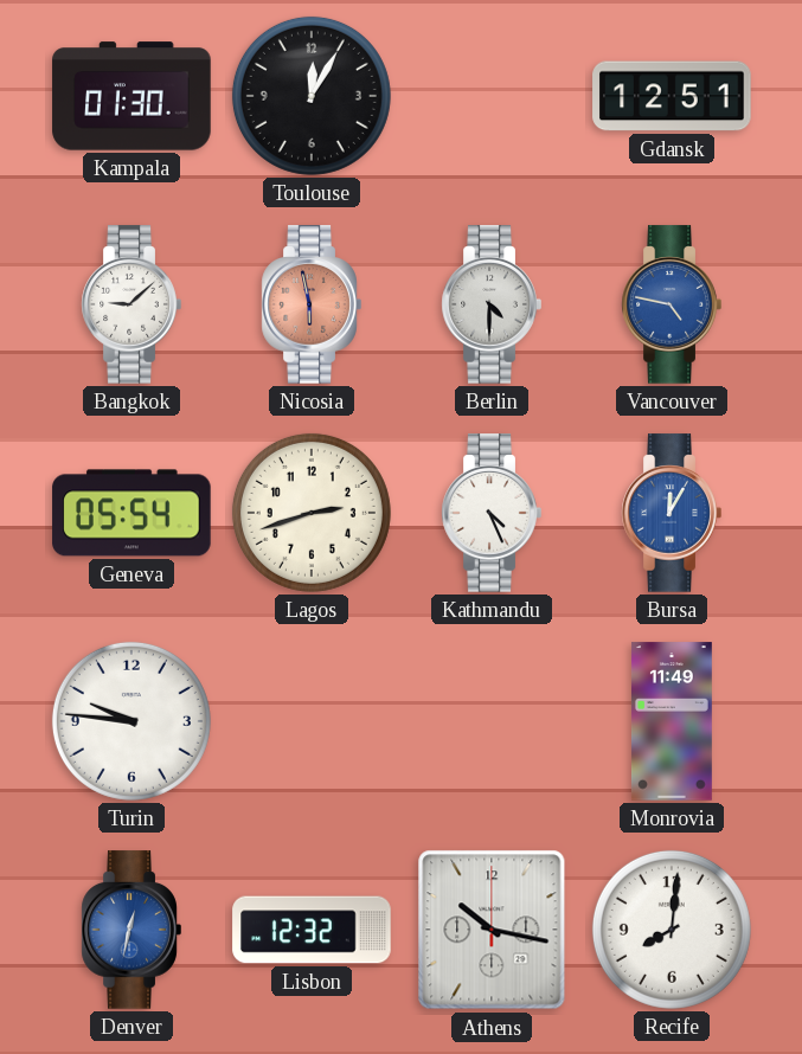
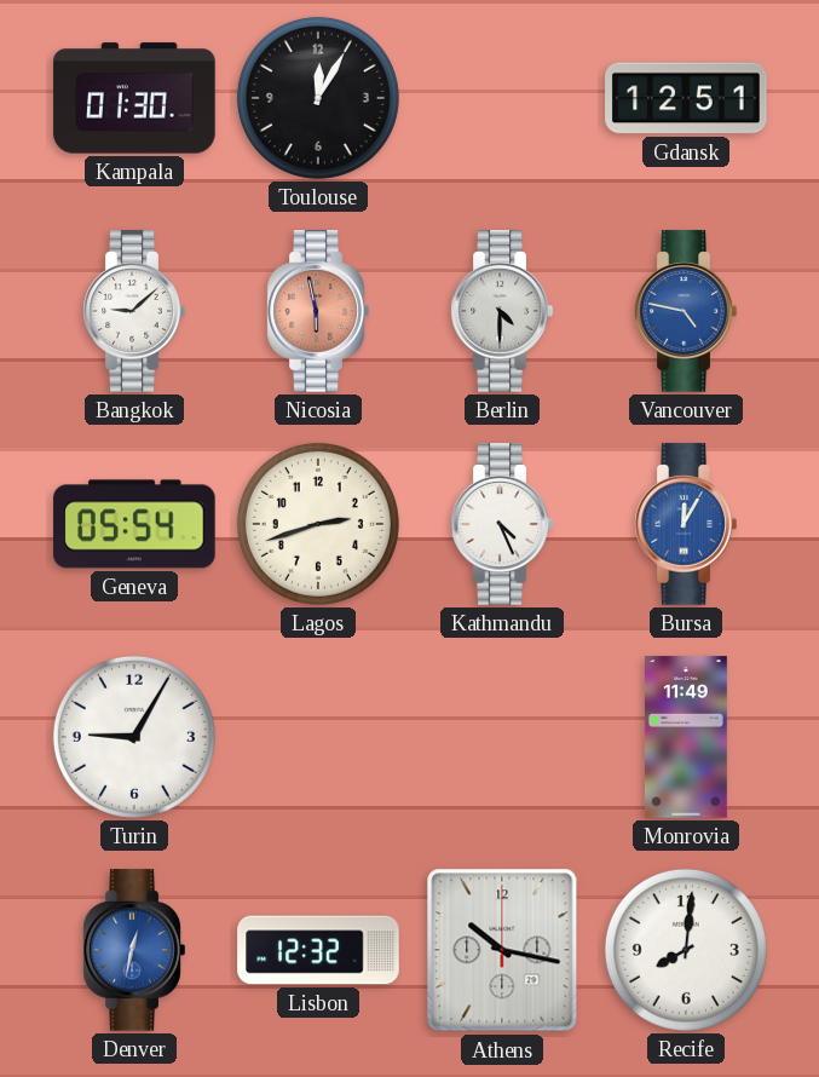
Turin: 9:46 -> 9:05 (134, 737)
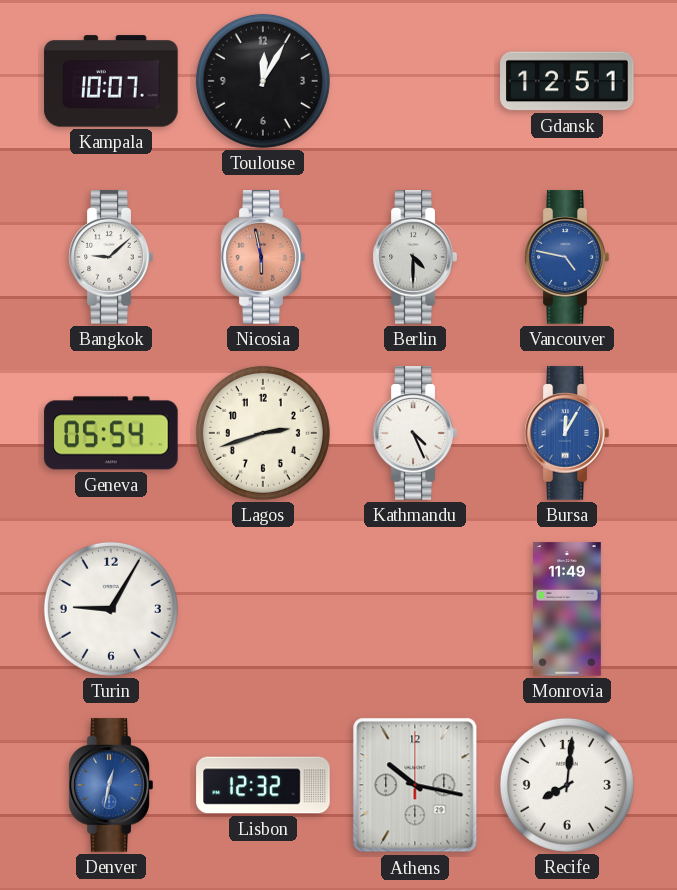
Kampala: 01:30 -> 10:07 (111, 81)
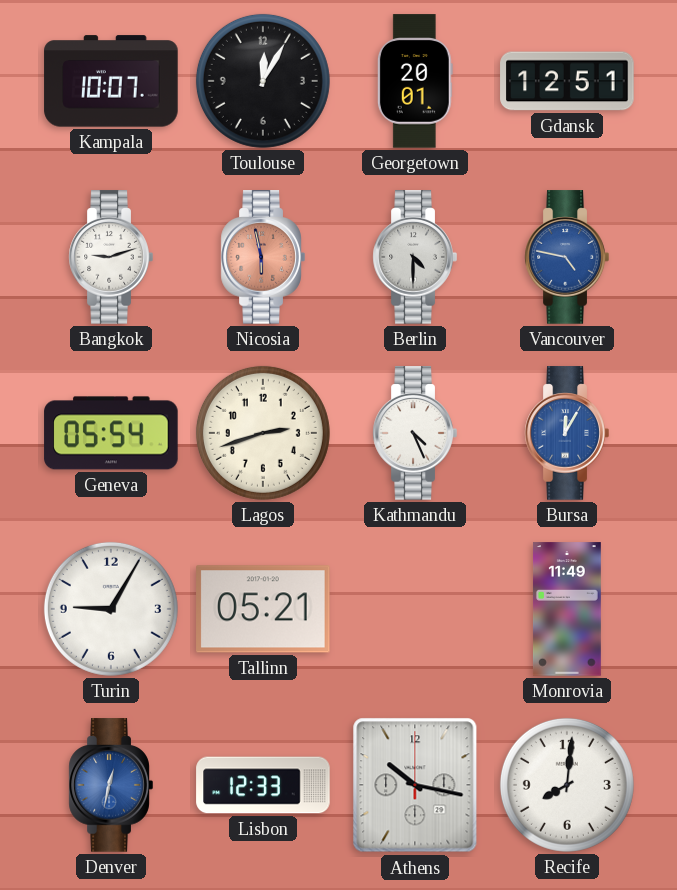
Georgetown: none -> 20:01 (415, 81)
Bangkok: 9:08 -> 9:12 (111, 257)
Tallinn: none -> 05:21 (263, 609)
Lisbon: 12:32 -> 12:33 (263, 785)
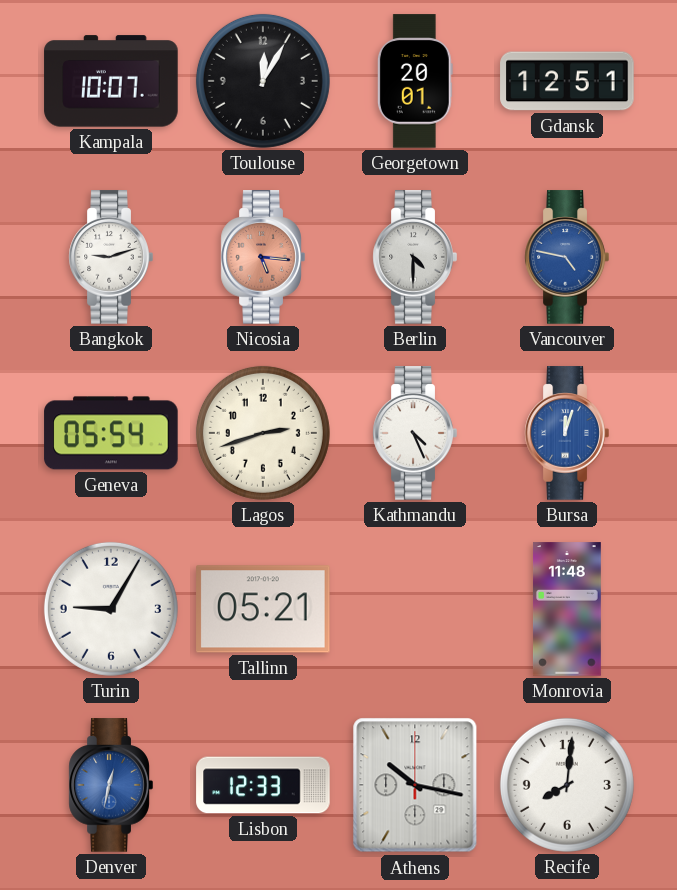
Nicosia: 5:58 -> 5:16 (263, 257)
Bursa: 12:05 -> 12:03 (567, 433)
Monrovia: 11:49 -> 11:48 (567, 609)
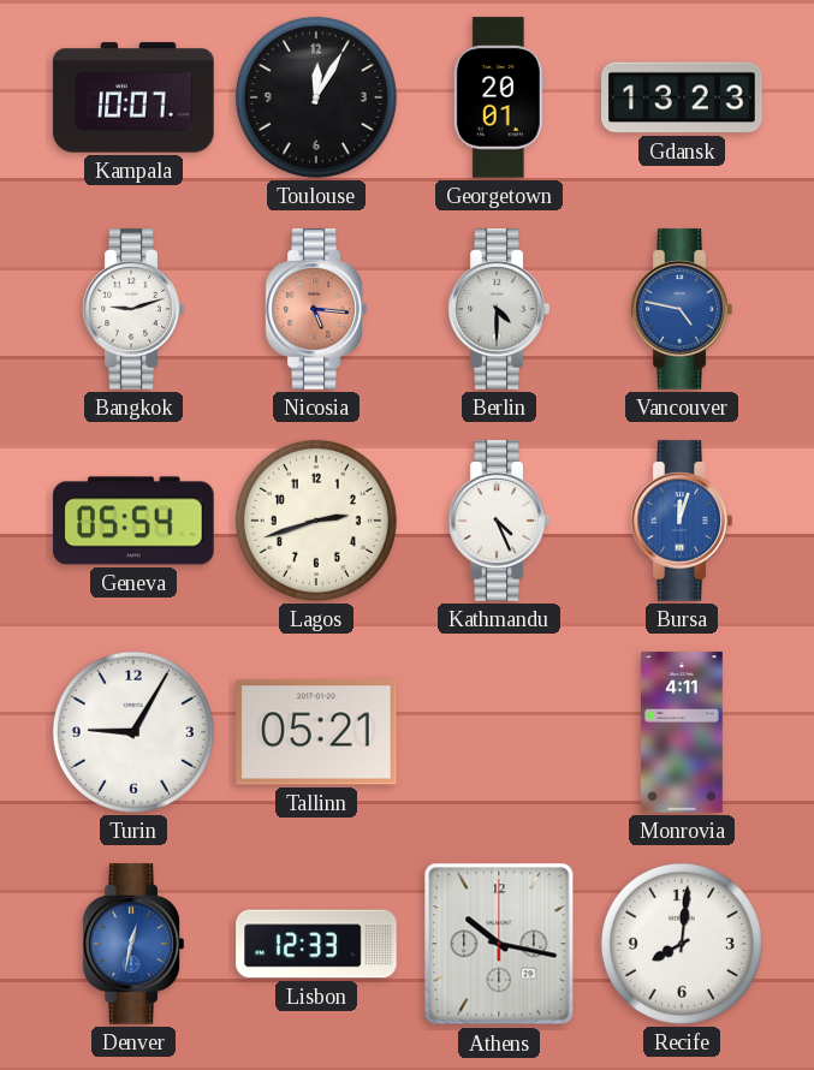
Gdansk: 12:51 -> 13:23 (682, 97)
Monrovia: 11:48 -> 4:11 (682, 732)
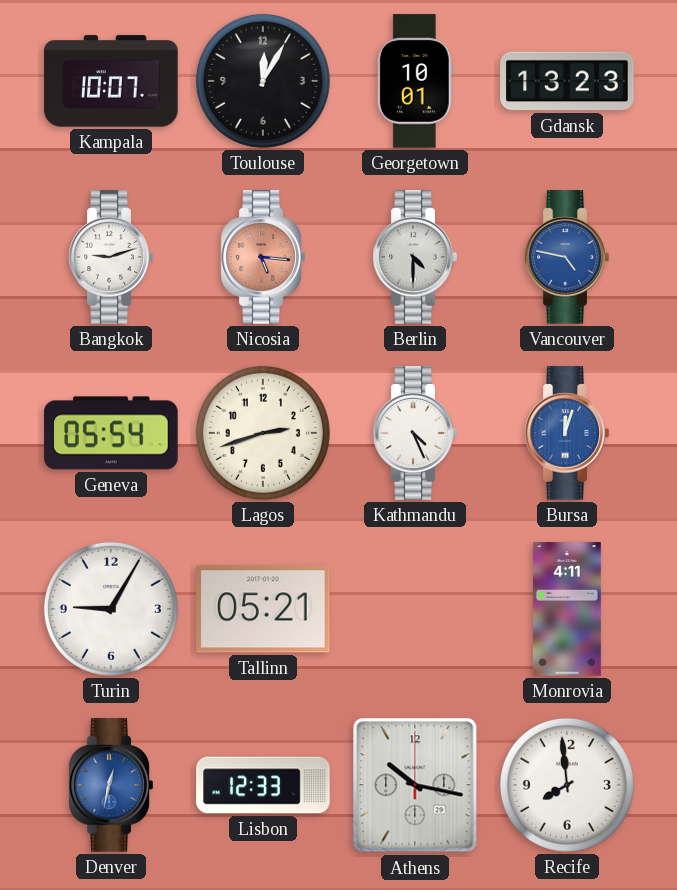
Georgetown: 20:01 -> 10:01 (415, 81)
Recife: 8:01 -> 7:59 (567, 785)
